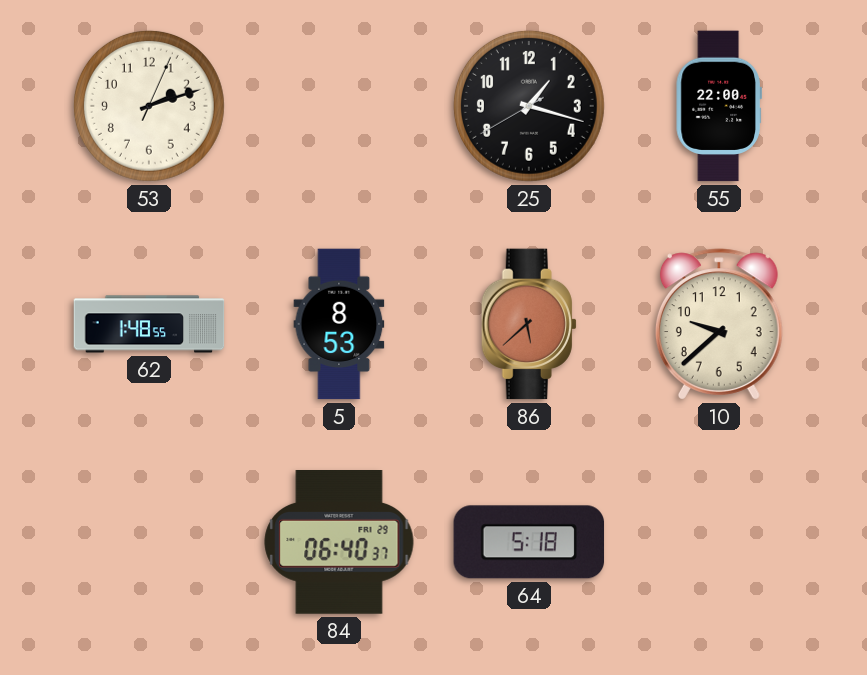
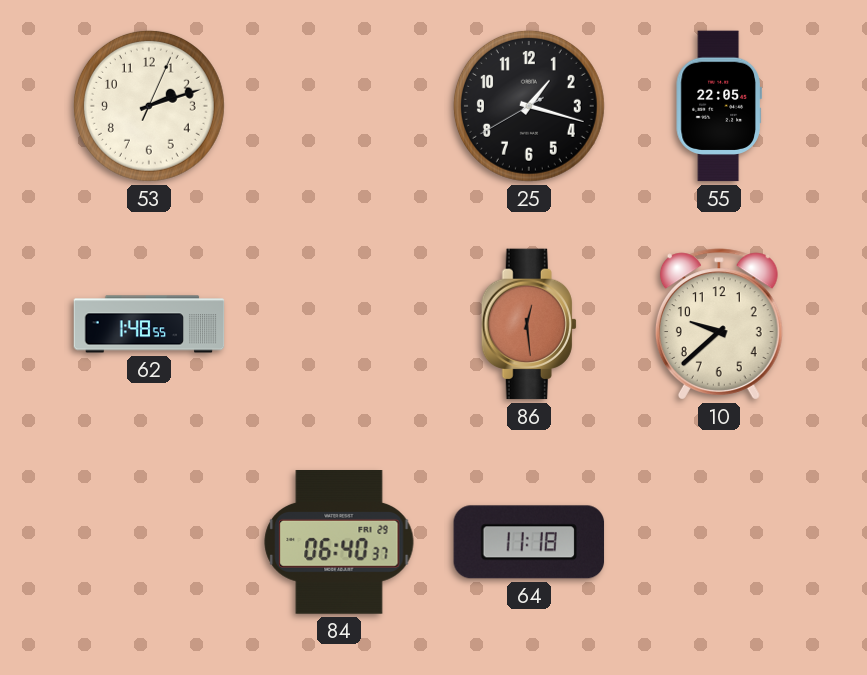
55: 22:00 -> 22:05 (719, 106)
5: 8:53 -> none (339, 324)
86: 5:38 -> 12:29 (529, 324)
64: 5:18 -> 11:18 (529, 542)
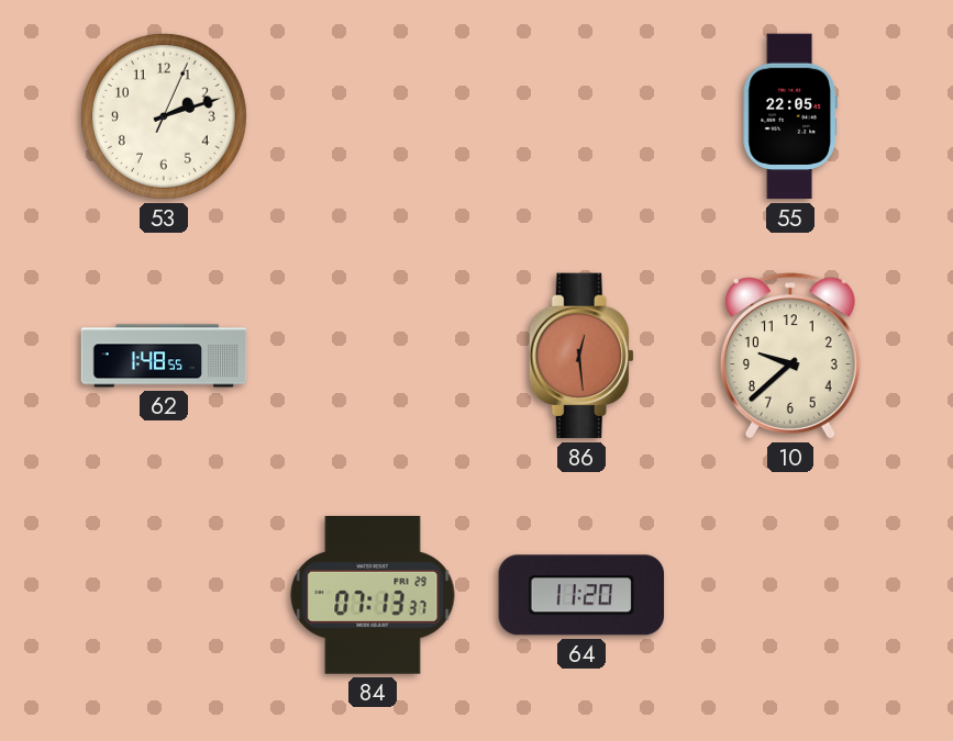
25: 1:17 -> none (529, 106)
84: 06:40 -> 07:13 (373, 596)
64: 11:18 -> 11:20 (581, 595)
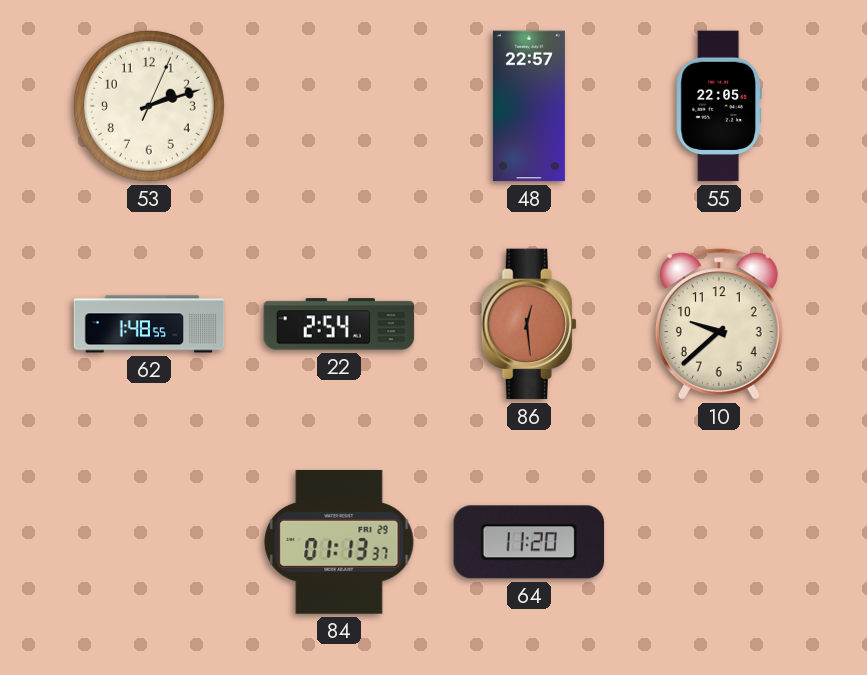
48: none -> 22:57 (529, 106)
22: none -> 2:54 (339, 324)
84: 07:13 -> 01:13 (339, 543)
